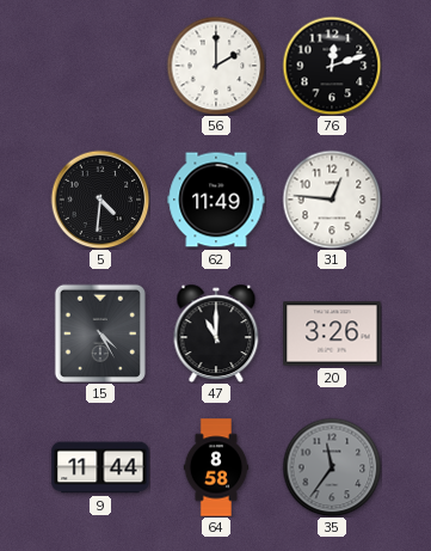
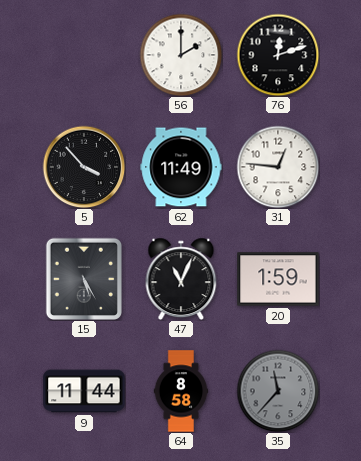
5: 4:31 -> 3:53 (84, 167)
15: 4:25 -> 5:25 (83, 278)
47: 11:00 -> 11:04 (181, 279)
20: 3:26 -> 1:59 (278, 279)
35: 11:36 -> 11:37 (278, 391)
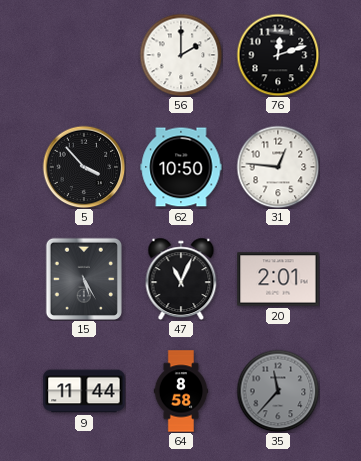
62: 11:49 -> 10:50 (181, 167)
20: 1:59 -> 2:01 (278, 279)
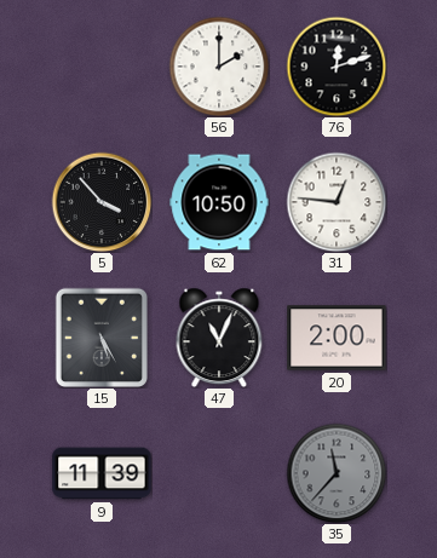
20: 2:01 -> 2:00 (337, 338)
9: 11:44 -> 11:39 (102, 473)
64: 8:58 -> none (181, 391)
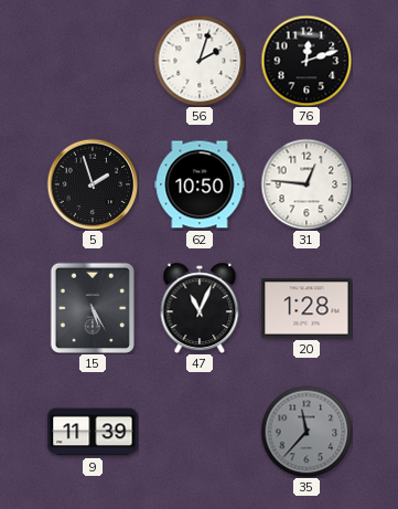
56: 2:00 -> 2:03 (200, 61)
5: 3:53 -> 1:57 (93, 184)
20: 2:00 -> 1:28 (306, 308)
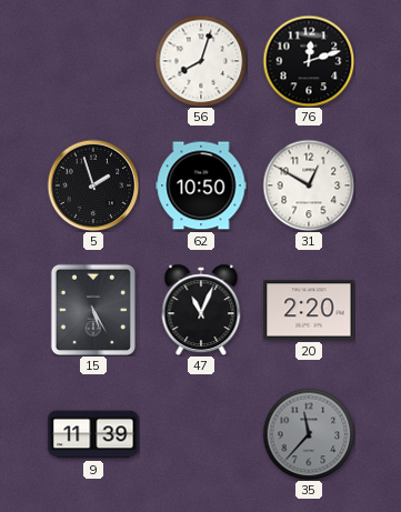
56: 2:03 -> 8:03 (201, 61)
31: 12:46 -> 12:50 (309, 185)
20: 1:28 -> 2:20 (309, 310)
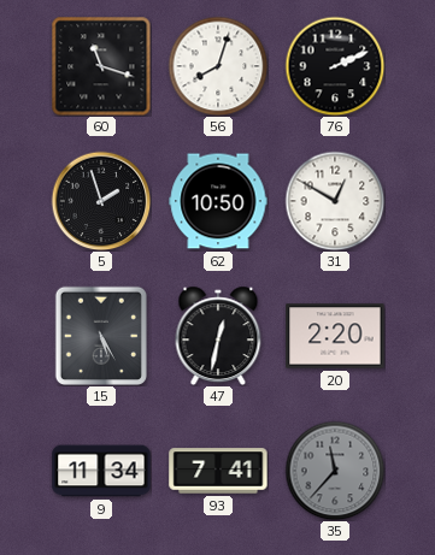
60: none -> 11:18 (101, 66)
76: 12:12 -> 2:11 (335, 66)
47: 11:04 -> 12:32 (218, 336)
9: 11:39 -> 11:34 (101, 471)
93: none -> 7:41 (218, 471)
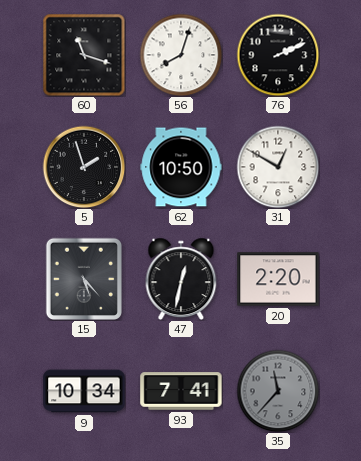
15: 5:25 -> 5:23 (83, 278)
9: 11:34 -> 10:34 (84, 391)
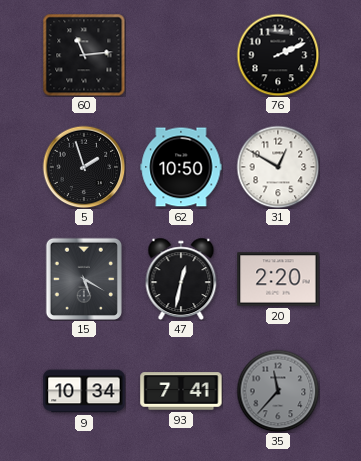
60: 11:18 -> 11:14 (84, 55)
56: 8:03 -> none (181, 55)
15: 5:23 -> 5:20 (83, 278)
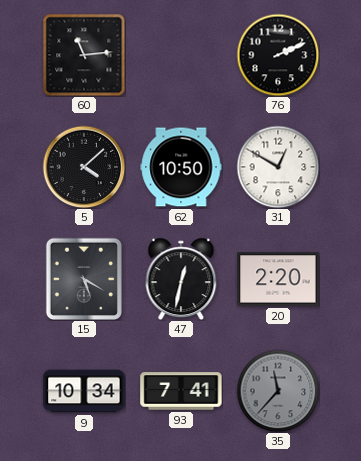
5: 1:57 -> 4:08 (84, 167)
